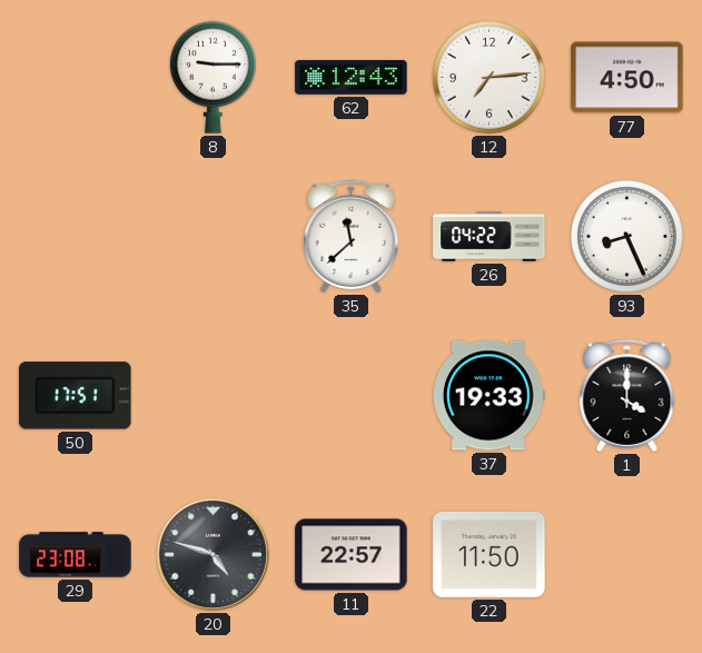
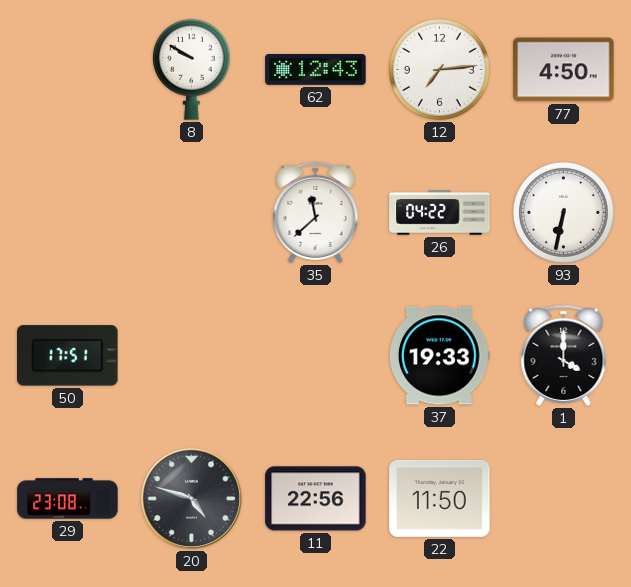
8: 9:15 -> 9:50 (191, 69)
93: 8:26 -> 6:32 (564, 213)
11: 22:57 -> 22:56 (316, 499)
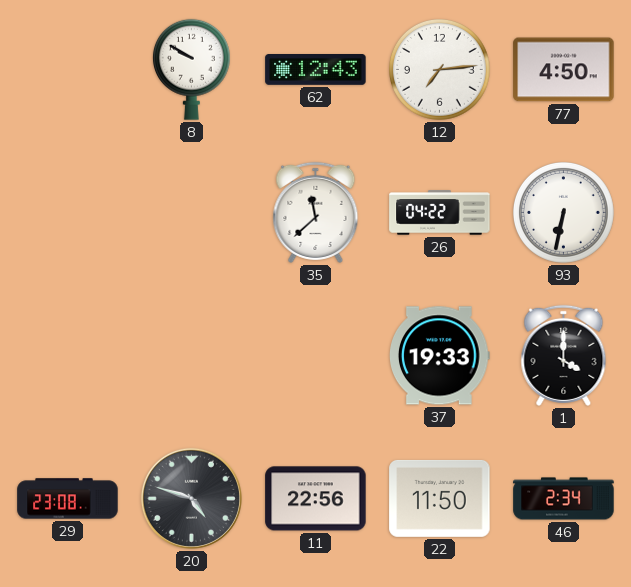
50: 17:51 -> none (68, 356)
46: none -> 2:34 (564, 499)
